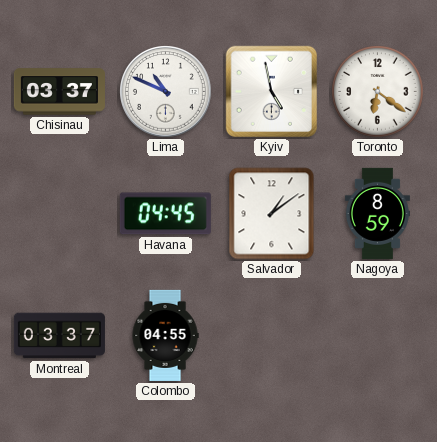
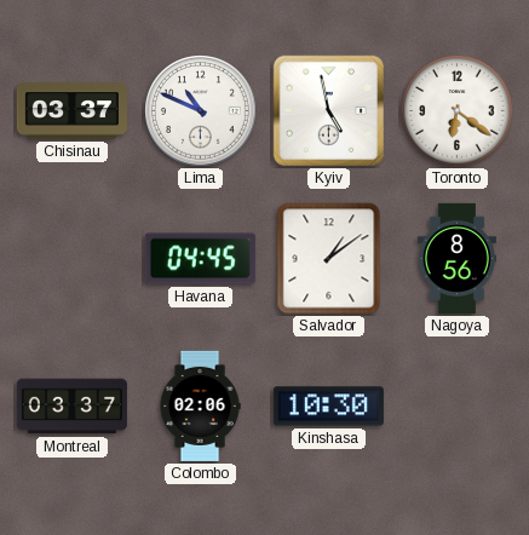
Nagoya: 8:59 -> 8:56 (456, 258)
Colombo: 04:55 -> 02:06 (200, 405)
Kinshasa: none -> 10:30 (328, 407)
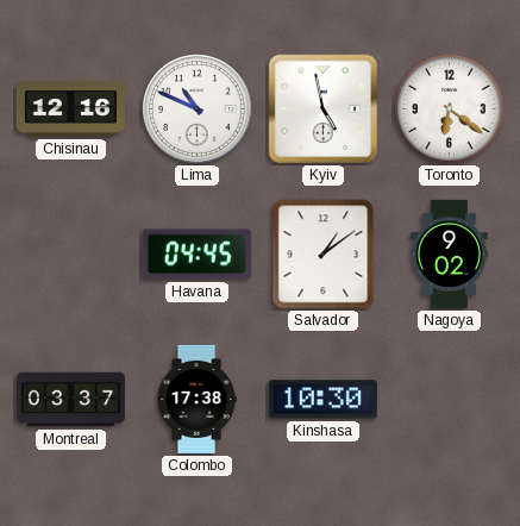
Chisinau: 03:37 -> 12:16 (70, 109)
Nagoya: 8:56 -> 9:02 (449, 253)
Colombo: 02:06 -> 17:38 (196, 399)
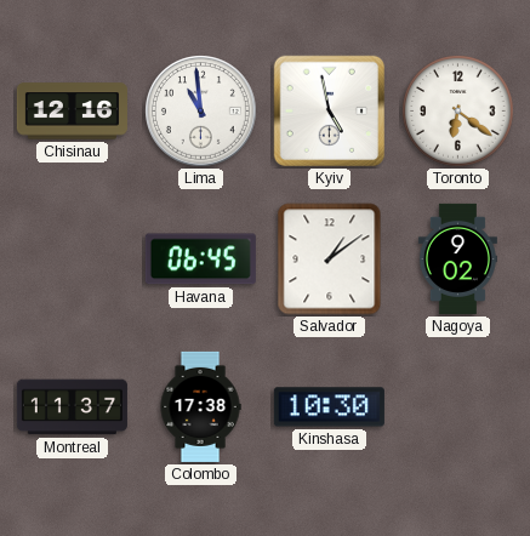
Lima: 10:49 -> 10:59 (201, 112)
Havana: 04:45 -> 06:45 (200, 260)
Montreal: 03:37 -> 11:37 (72, 407)
